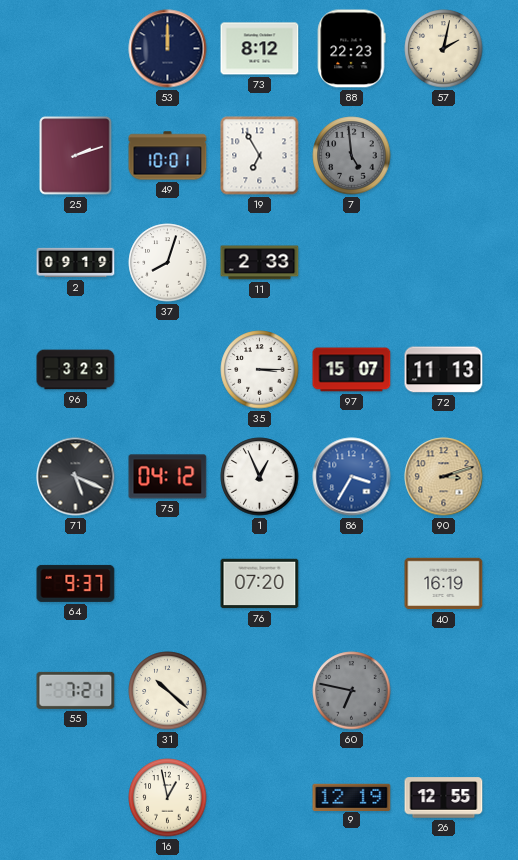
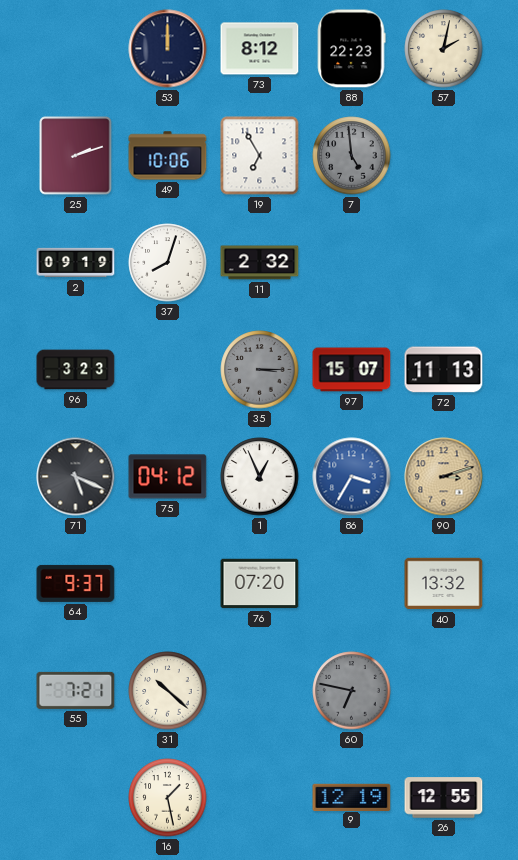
49: 10:01 -> 10:06 (168, 156)
11: 2:33 -> 2:32 (260, 263)
35 dial: white -> grey (260, 370)
40: 16:19 -> 13:32 (444, 584)
16: 12:58 -> 1:28 (168, 798)
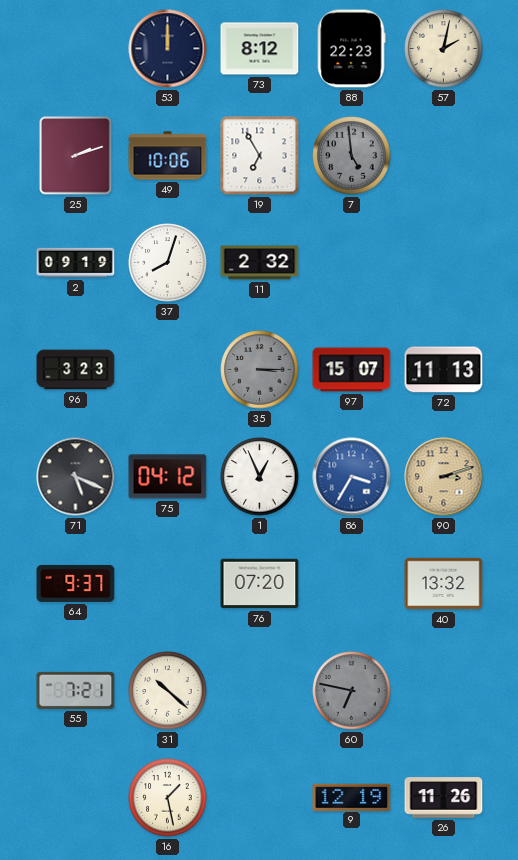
26: 12:55 -> 11:26 (444, 798)
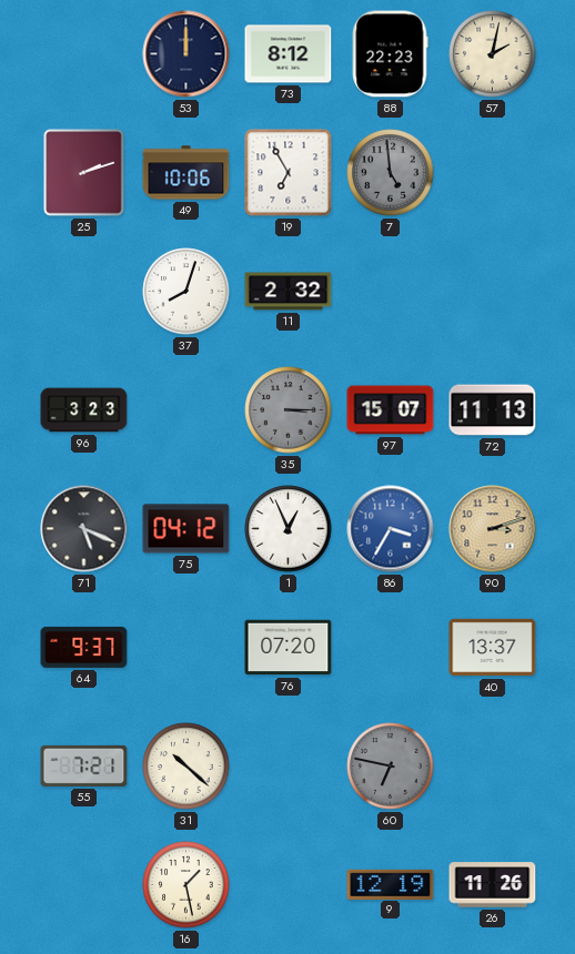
2: 09:19 -> none (76, 263)
40: 13:32 -> 13:37 (493, 648)
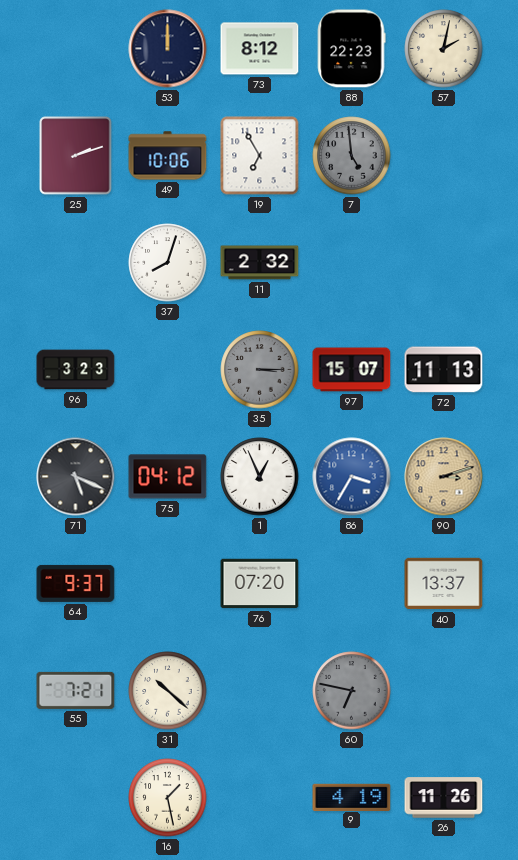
9: 12:19 -> 4:19 (352, 797)
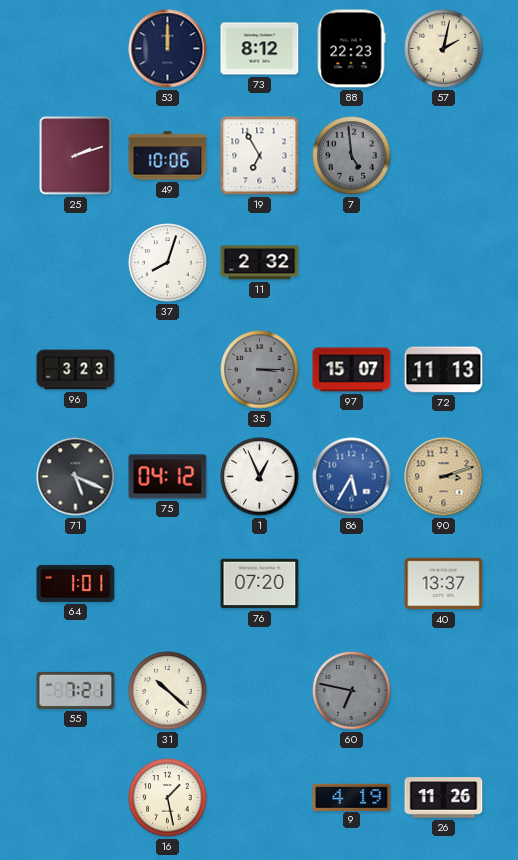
86: 3:35 -> 5:35 (352, 477)
64: 9:37 -> 1:01 (76, 583)
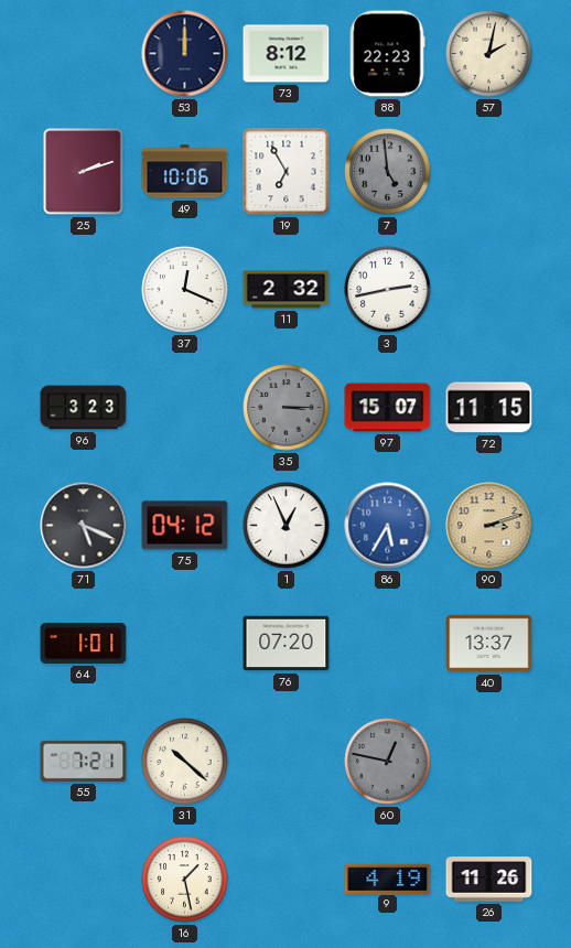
37: 8:03 -> 12:19 (185, 290)
3: none -> 2:43 (388, 290)
72: 11:13 -> 11:15 (489, 408)
60: 6:47 -> 12:47 (388, 762)
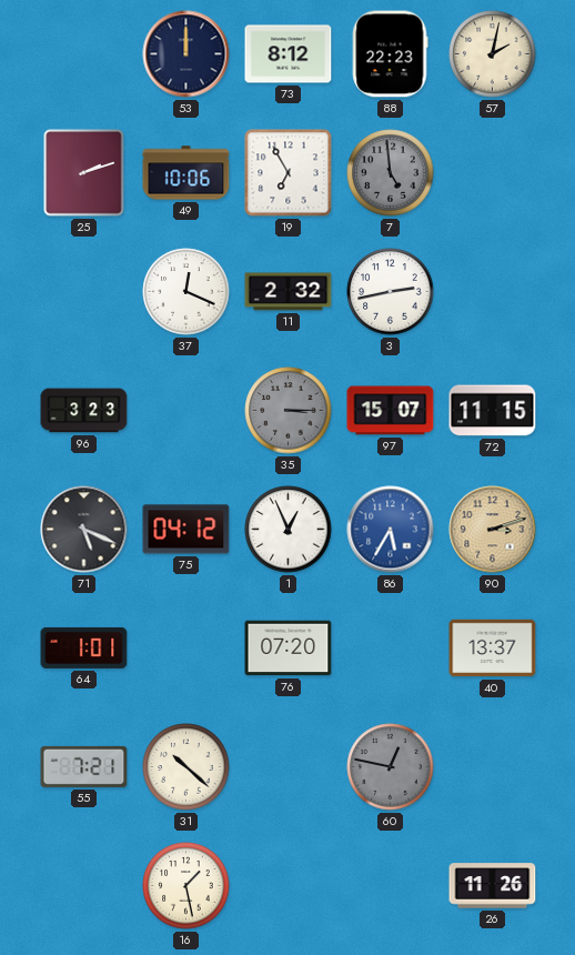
9: 4:19 -> none (388, 879)
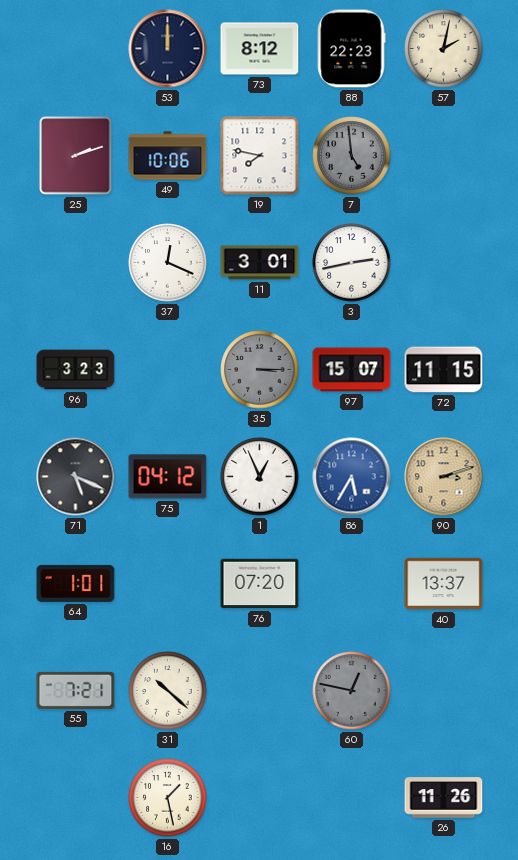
19: 6:55 -> 7:47 (260, 156)
11: 2:32 -> 3:01 (260, 263)
